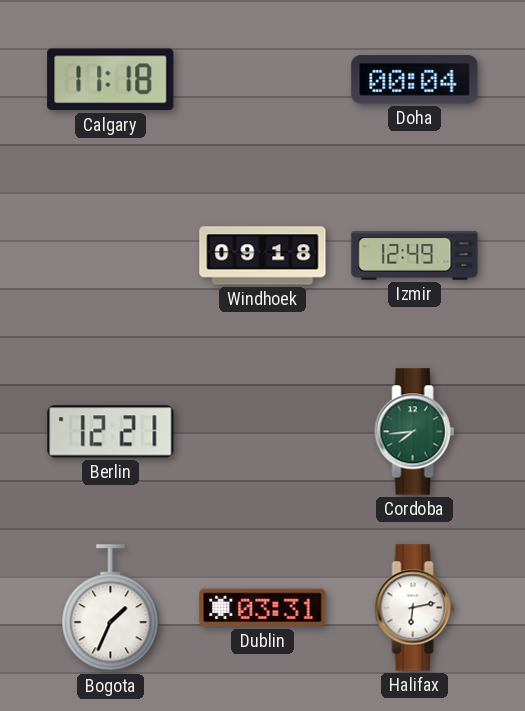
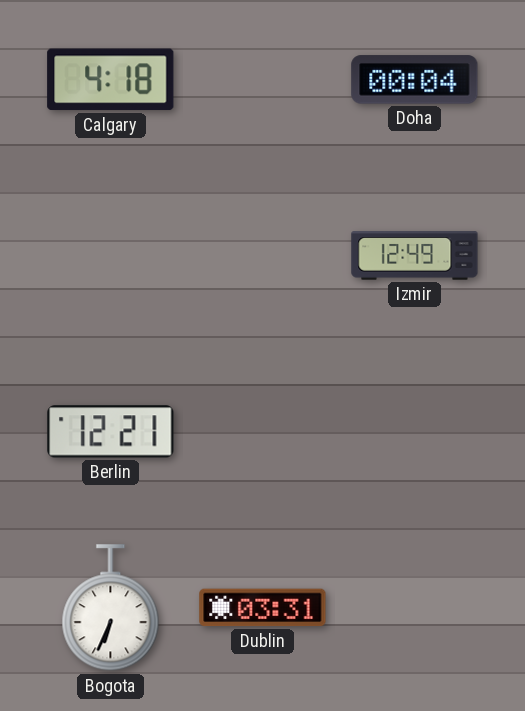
Calgary: 11:18 -> 4:18 (111, 80)
Windhoek: 09:18 -> none (263, 256)
Cordoba: 7:44 -> none (415, 432)
Bogota: 1:34 -> 6:34 (111, 608)
Halifax: 6:13 -> none (415, 608)
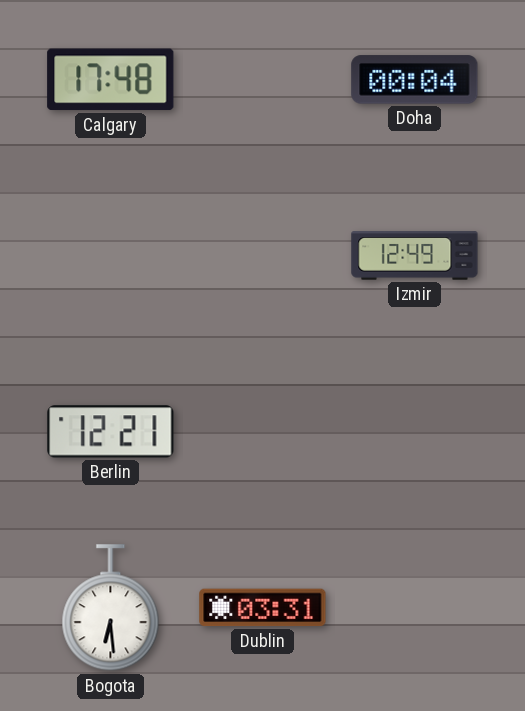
Calgary: 4:18 -> 17:48 (111, 80)
Bogota: 6:34 -> 6:29 (111, 608)
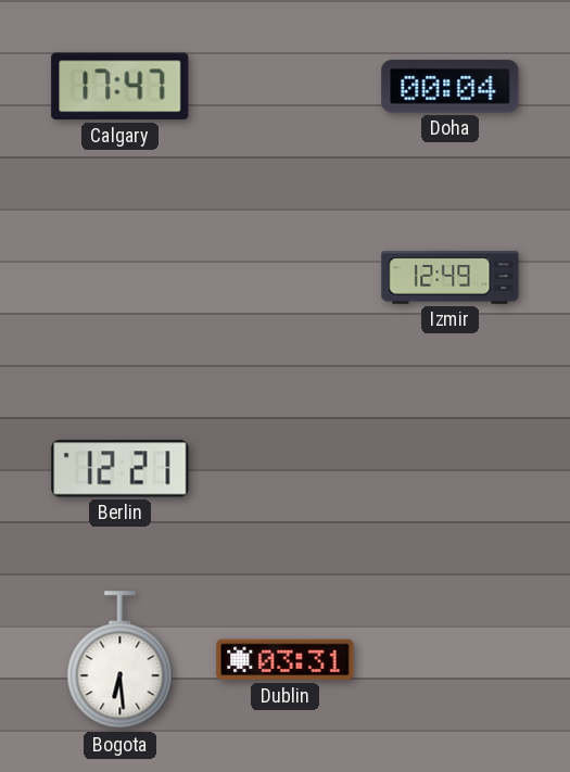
Calgary: 17:48 -> 17:47 (121, 87)
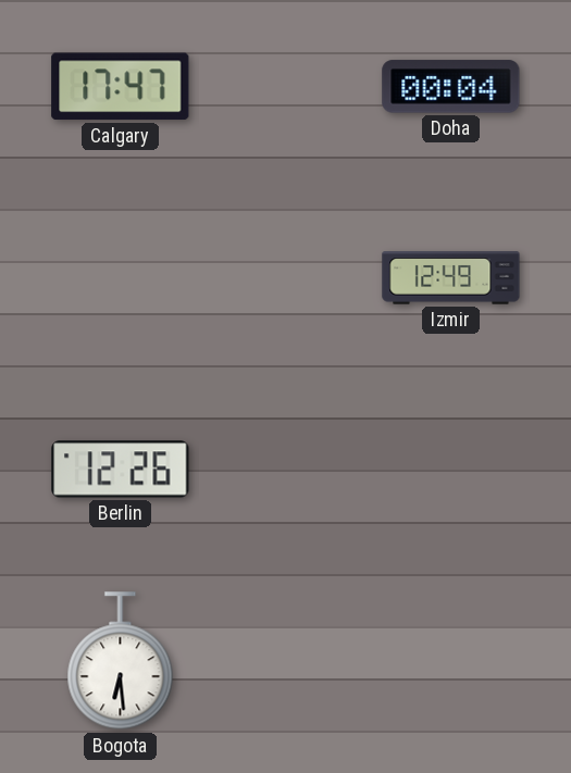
Berlin: 12:21 -> 12:26 (121, 470)
Dublin: 03:31 -> none (286, 660)
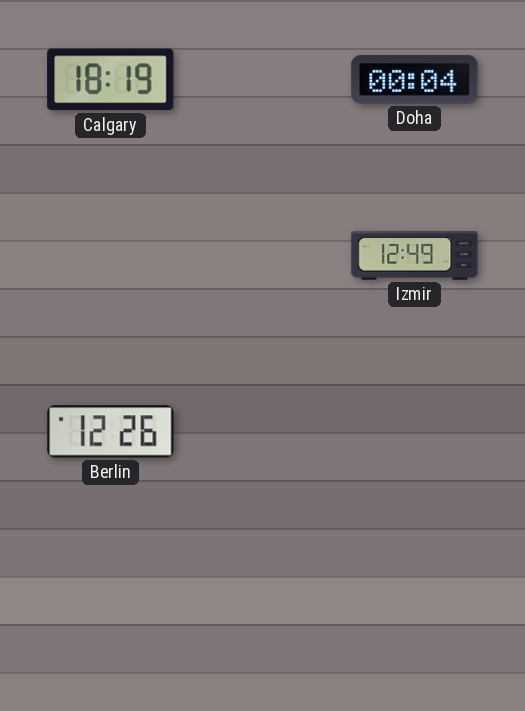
Calgary: 17:47 -> 18:19 (111, 80)
Bogota: 6:29 -> none (121, 661)
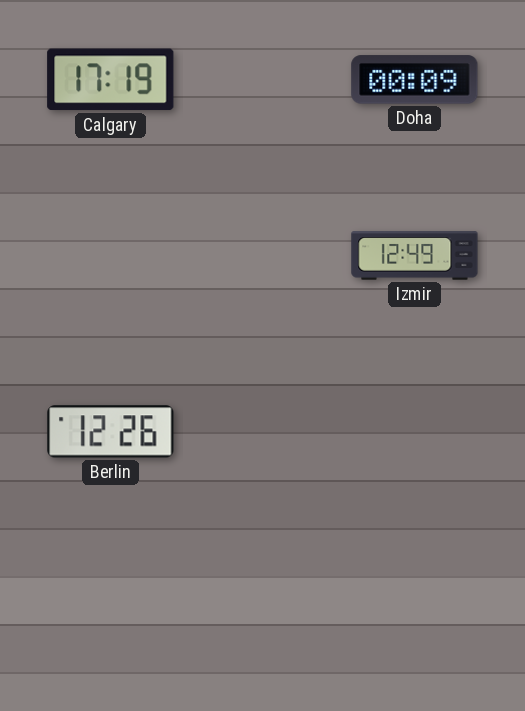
Calgary: 18:19 -> 17:19 (111, 80)
Doha: 00:04 -> 00:09 (415, 80)
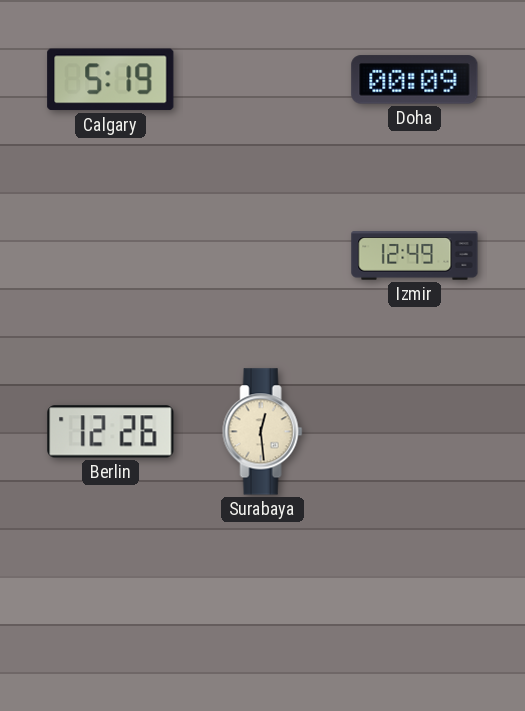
Calgary: 17:19 -> 5:19 (111, 80)
Surabaya: none -> 12:29 (263, 432)
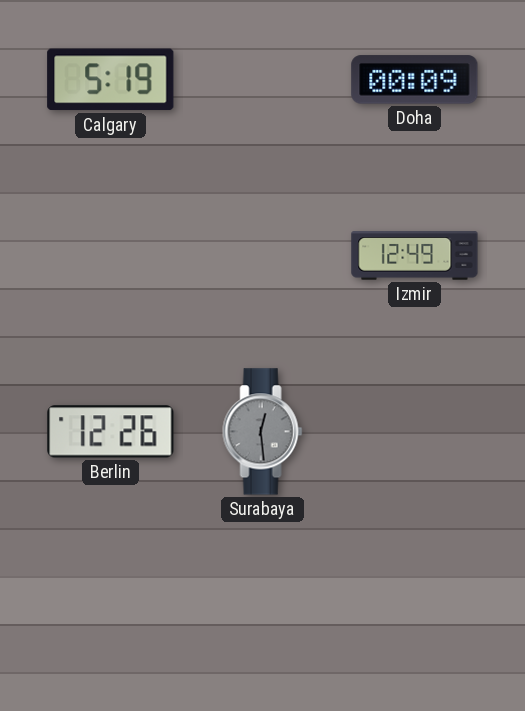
Surabaya dial: cream -> grey (263, 432)
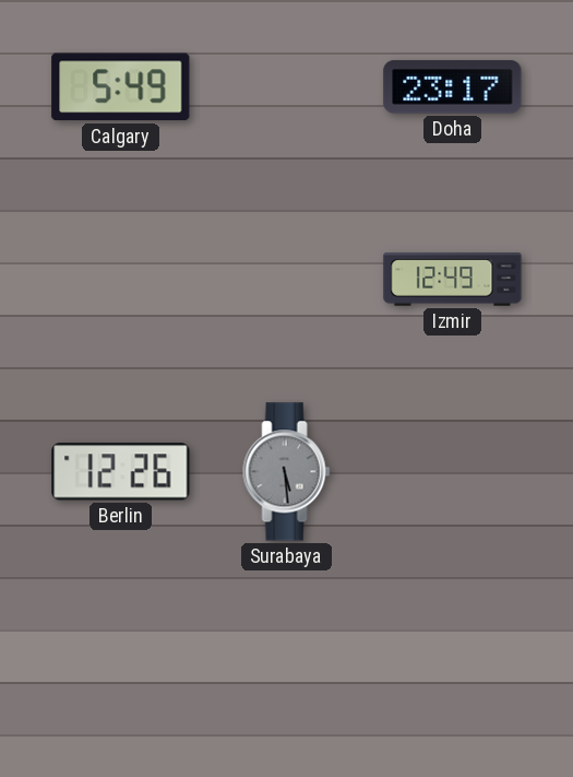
Calgary: 5:19 -> 5:49 (121, 87)
Doha: 00:09 -> 23:17 (453, 87)
Surabaya: 12:29 -> 5:29 (287, 472)
